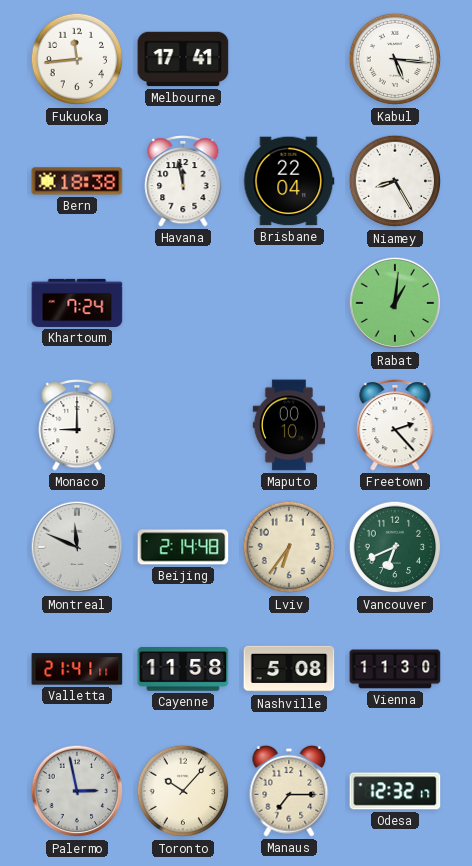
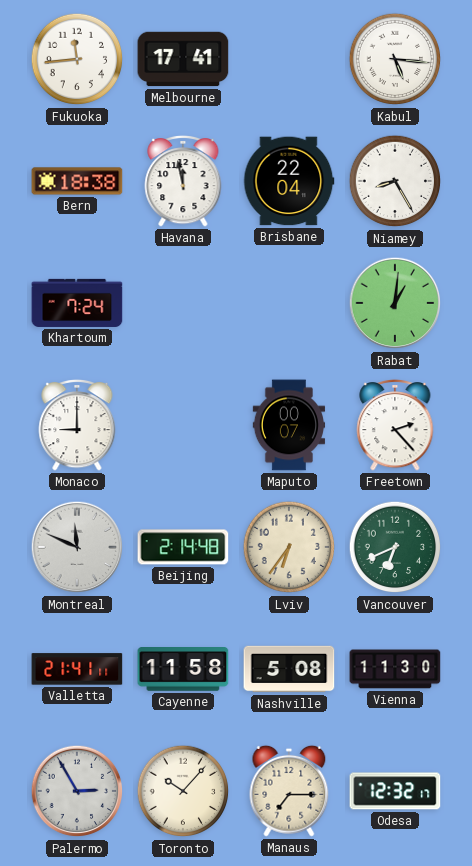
Maputo: 00:10 -> 00:07 (289, 425)
Palermo: 2:58 -> 2:55 (77, 791)
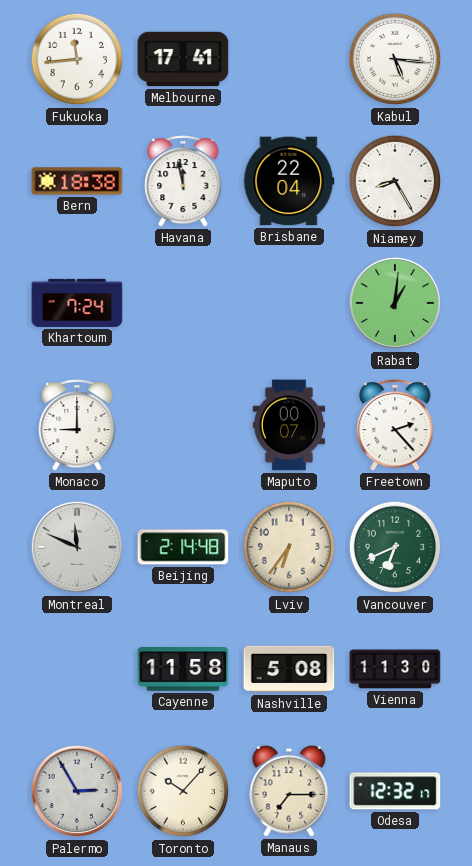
Valletta: 21:41 -> none (77, 669)
